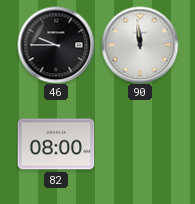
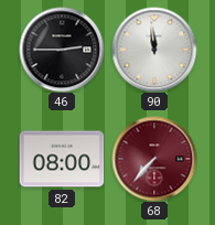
46: 9:45 -> 2:45 (62, 50)
68: none -> 7:37 (154, 159)
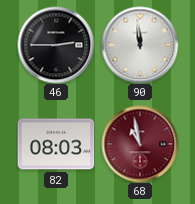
82: 08:00 -> 08:03 (56, 144)
68: 7:37 -> 10:58 (140, 144)
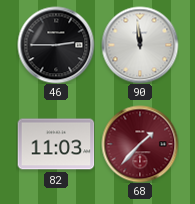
82: 08:03 -> 11:03 (56, 144)
68: 10:58 -> 1:37 (140, 144)
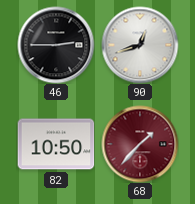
90: 11:59 -> 12:42 (140, 45)
82: 11:03 -> 10:50 (56, 144)
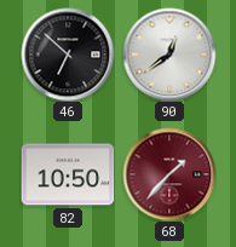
46: 2:45 -> 6:52 (68, 54)
90: 12:42 -> 12:39 (169, 54)
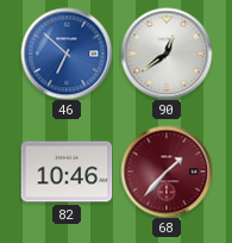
46 dial: black -> blue (67, 54)
82: 10:50 -> 10:46 (67, 172)
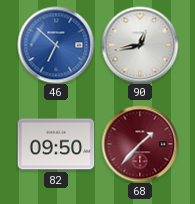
90: 12:39 -> 12:43 (140, 45)
82: 10:46 -> 09:50 (56, 144)
